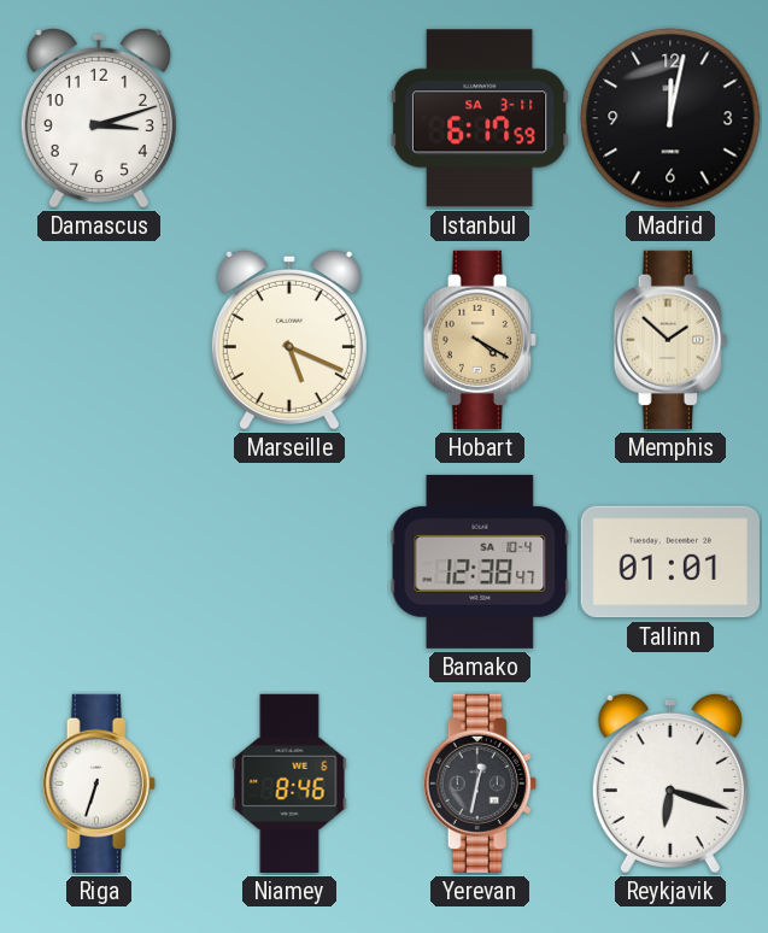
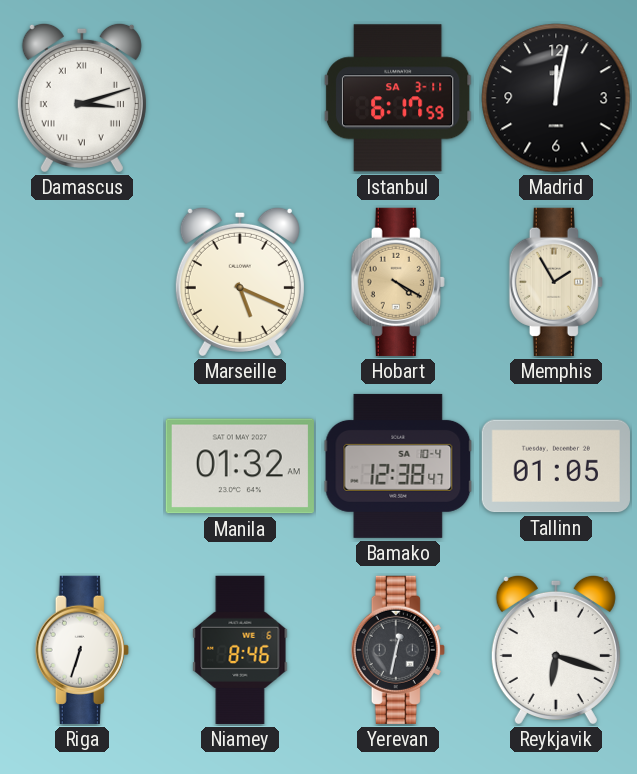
Damascus numerals: Arabic -> Roman (82, 97)
Memphis: 1:52 -> 1:55 (556, 282)
Manila: none -> 01:32 (240, 466)
Tallinn: 01:01 -> 01:05 (556, 466)
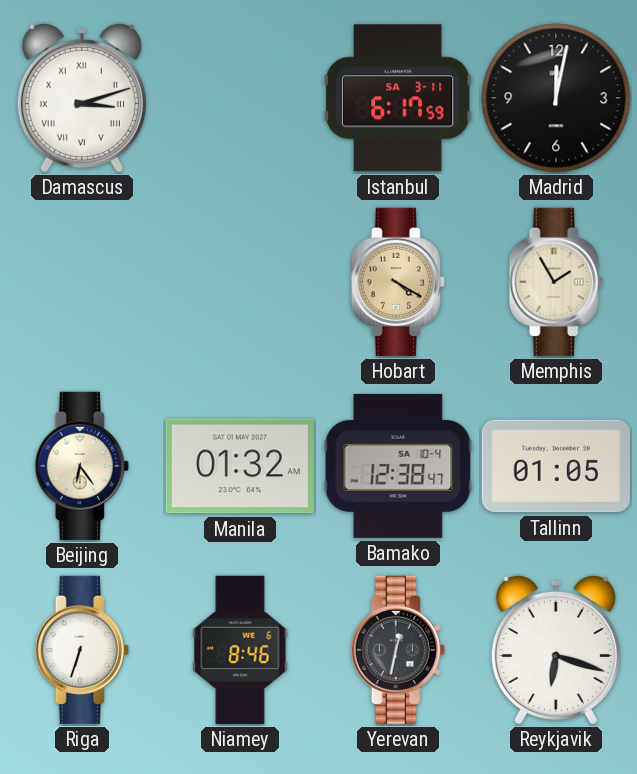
Marseille: 5:19 -> none (240, 281)
Beijing: none -> 6:24 (82, 466)
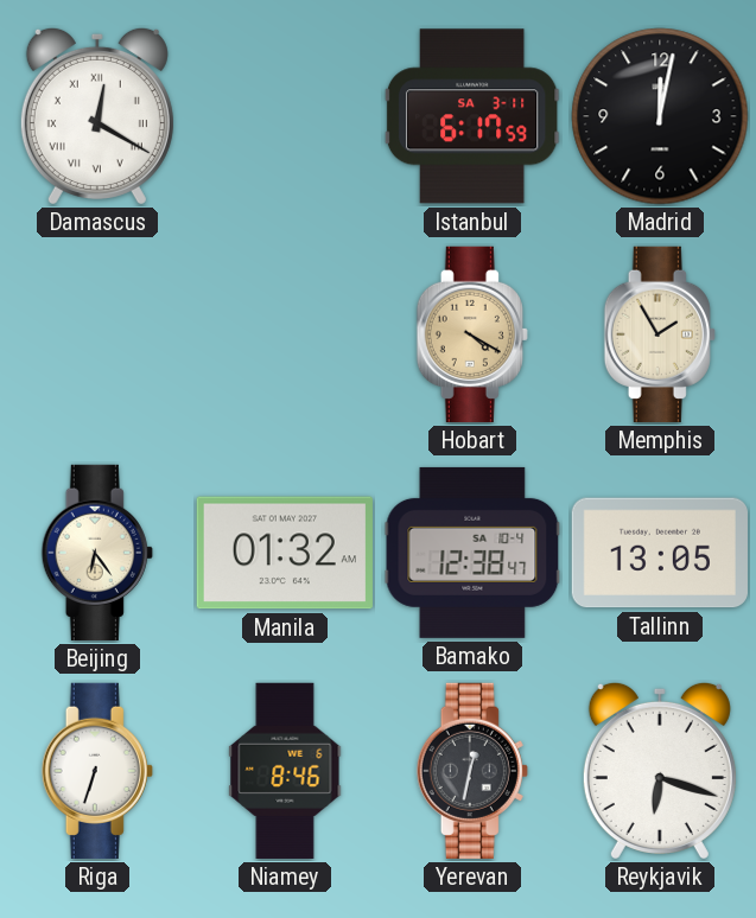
Damascus: 3:12 -> 12:20 (97, 115)
Tallinn: 01:05 -> 13:05 (660, 553)
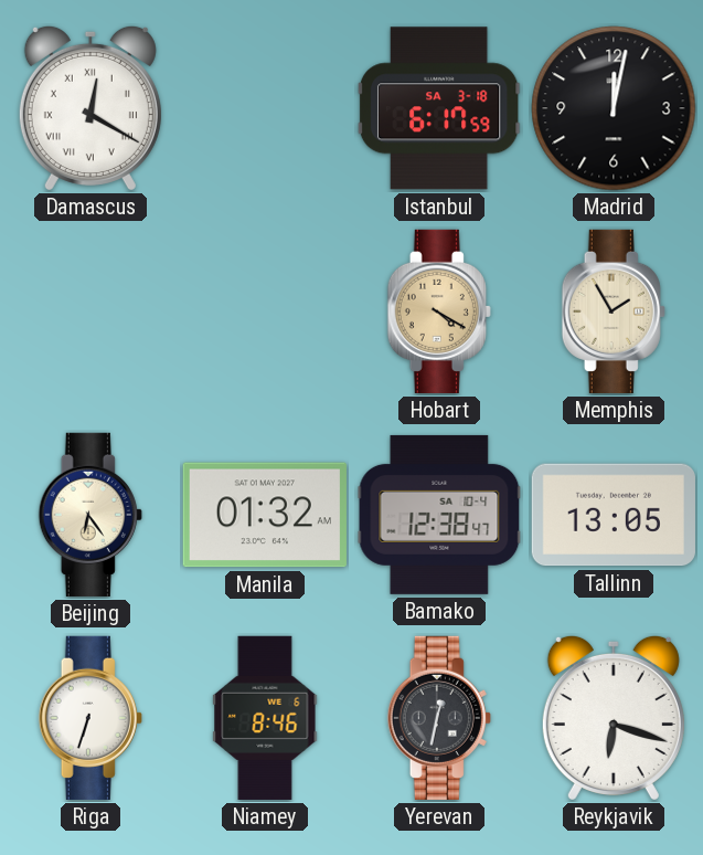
Istanbul date: SA 3-11 -> SA 3-18 (439, 108)
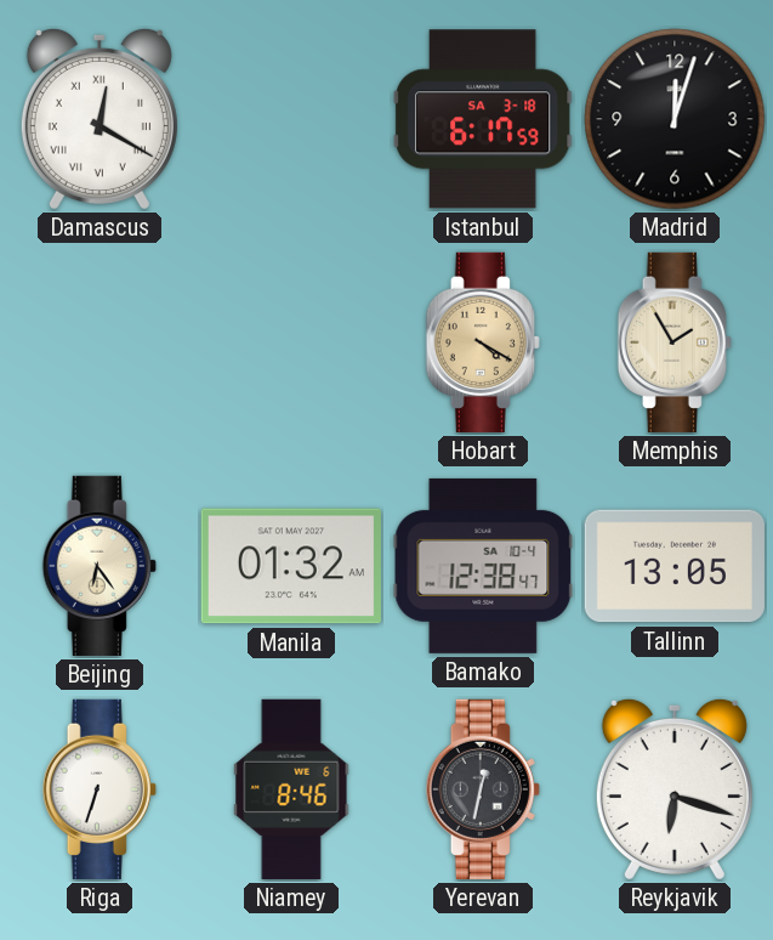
Madrid: 12:02 -> 12:03 (675, 119)
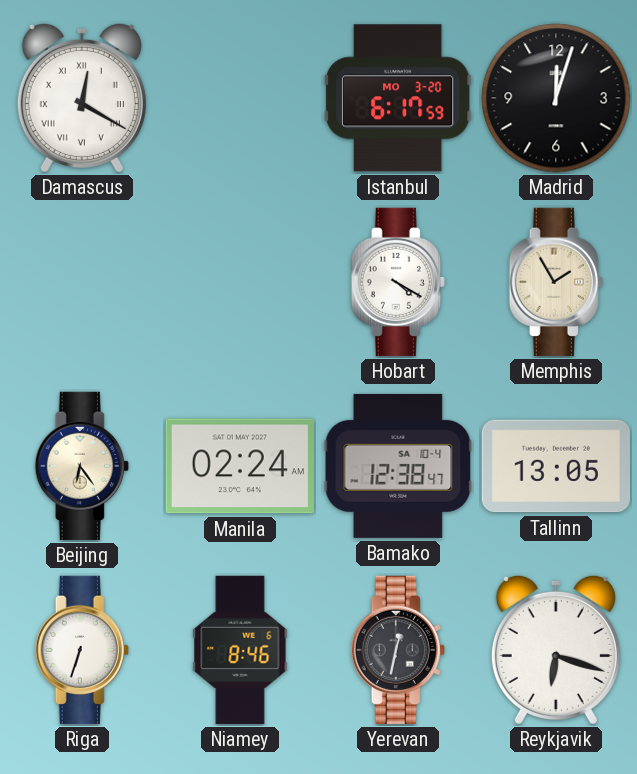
Istanbul date: SA 3-18 -> MO 3-20 (398, 98)
Hobart dial: champagne -> white (398, 282)
Manila: 01:32 -> 02:24 (240, 466)
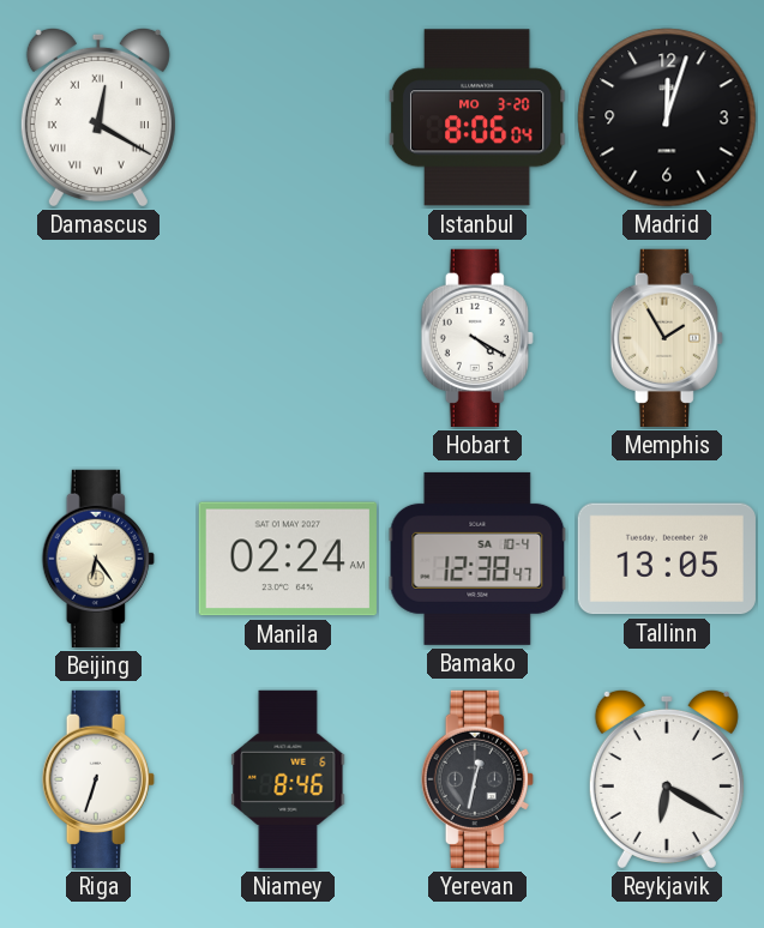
Istanbul: 6:17 -> 8:06 (477, 117)
Reykjavik: 6:18 -> 6:20 (667, 778)
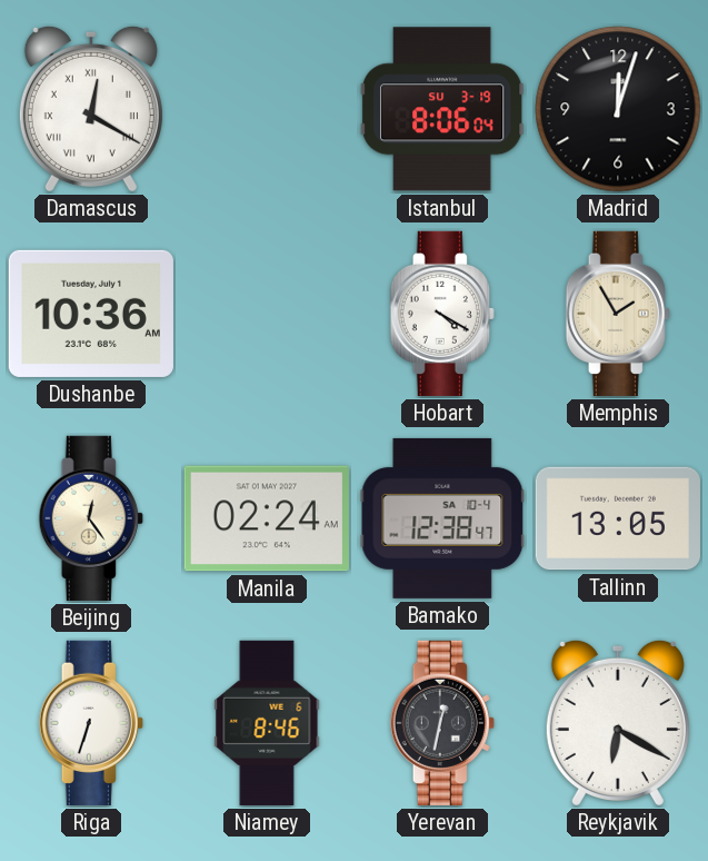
Istanbul date: MO 3-20 -> SU 3-19 (442, 109)
Dushanbe: none -> 10:36 (91, 314)
Beijing: 6:24 -> 12:24 (91, 518)
